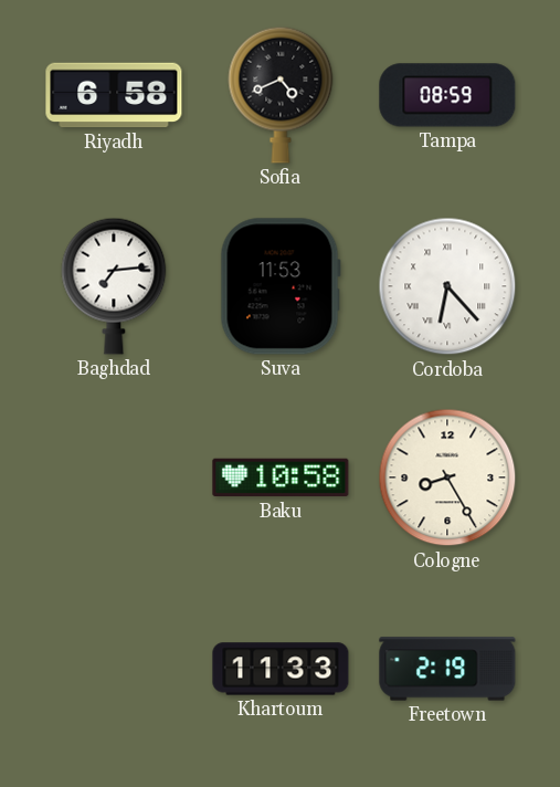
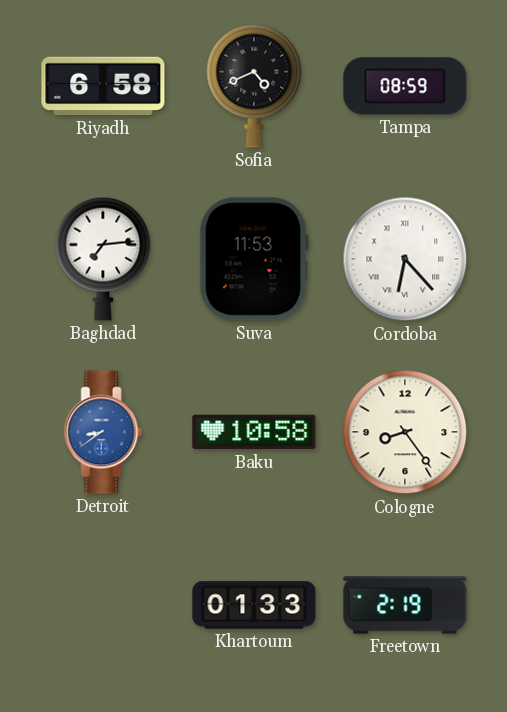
Detroit: none -> 8:39 (103, 432)
Cologne: 8:25 -> 8:24 (405, 432)
Khartoum: 11:33 -> 01:33 (254, 605)
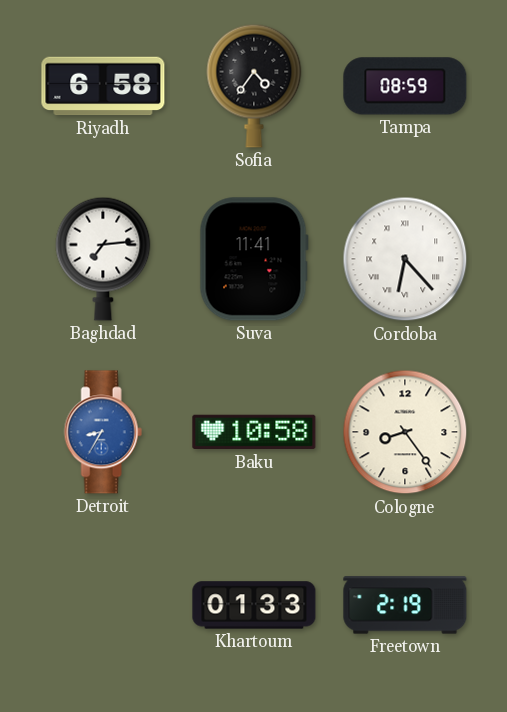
Sofia: 4:41 -> 4:36 (254, 86)
Suva: 11:53 -> 11:41 (254, 259)
Detroit: 8:39 -> 8:35 (103, 432)
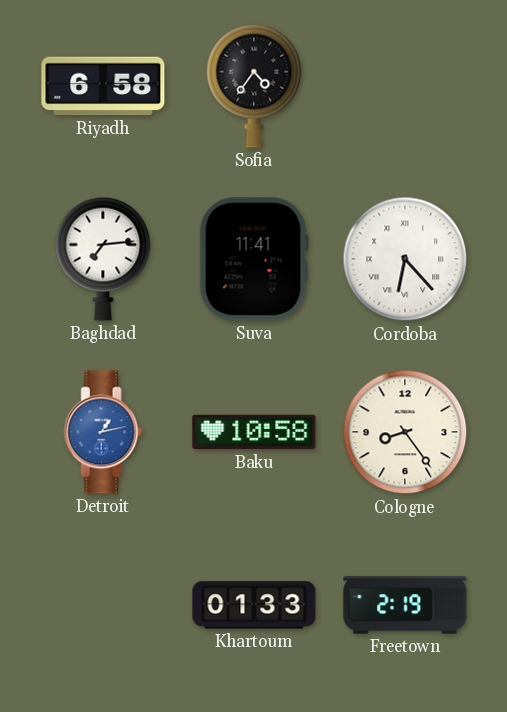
Tampa: 08:59 -> none (405, 86)
Detroit: 8:35 -> 1:13 (103, 432)
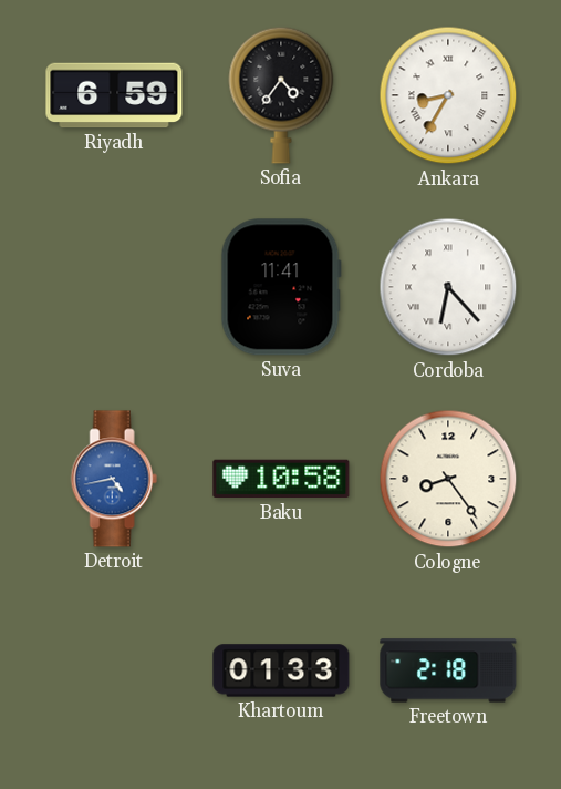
Riyadh: 6:58 -> 6:59 (114, 95)
Ankara: none -> 8:35 (448, 95)
Baghdad: 7:14 -> none (103, 259)
Detroit: 1:13 -> 4:43 (114, 479)
Freetown: 2:19 -> 2:18 (448, 670)
